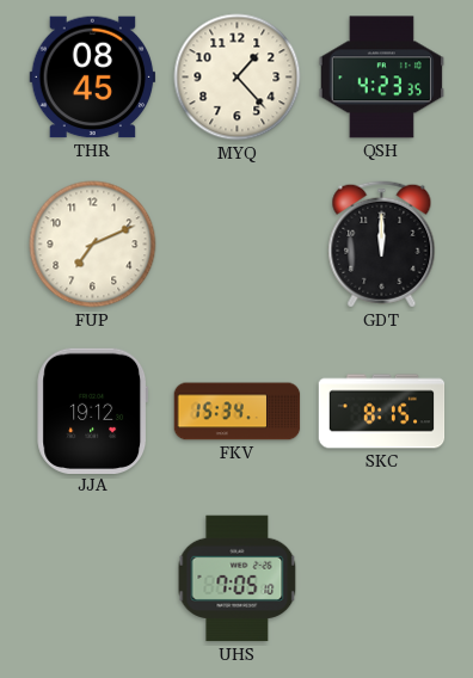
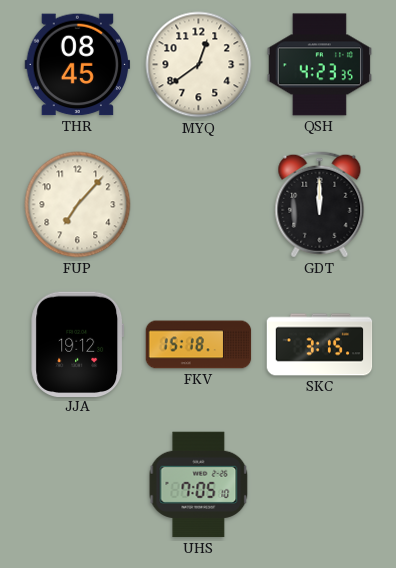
MYQ: 1:23 -> 12:39 (199, 65)
FUP: 7:11 -> 7:07 (78, 205)
FKV: 15:34 -> 15:18 (199, 345)
SKC: 8:15 -> 3:15 (320, 345)
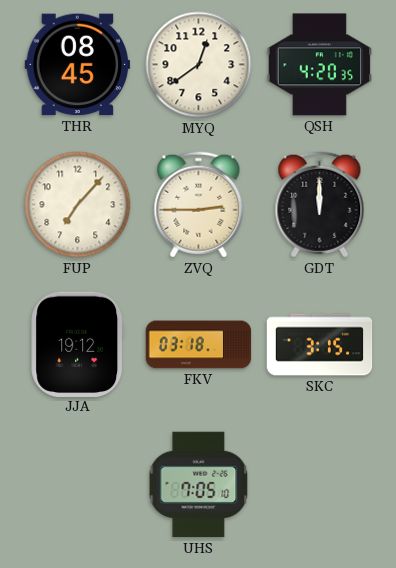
QSH: 4:23 -> 4:20 (320, 65)
ZVQ: none -> 2:45 (199, 205)
FKV: 15:18 -> 03:18 (199, 345)
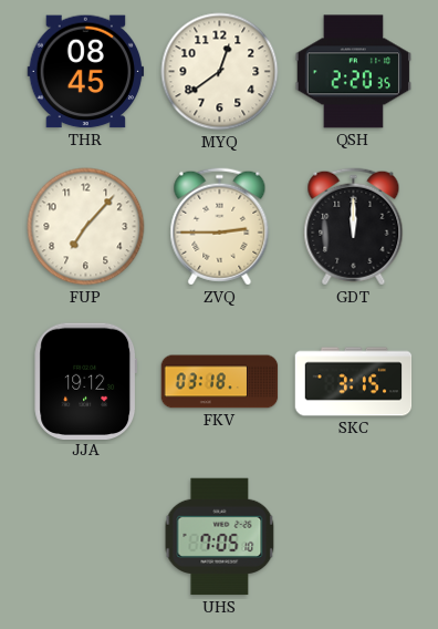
QSH: 4:20 -> 2:20 (354, 72)
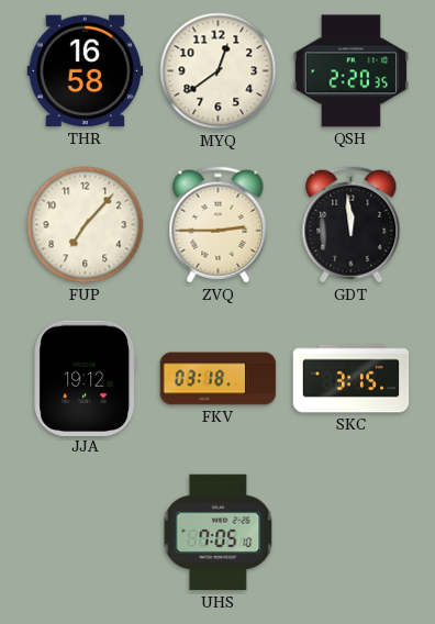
THR: 08:45 -> 16:58 (86, 71)
GDT: 12:00 -> 11:59 (352, 225)
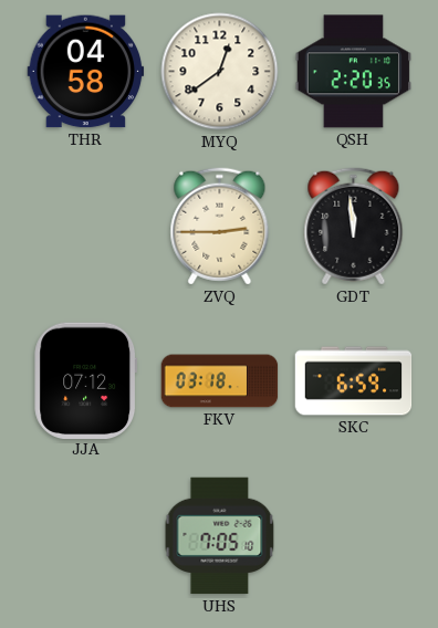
THR: 16:58 -> 04:58 (86, 72)
FUP: 7:07 -> none (86, 225)
JJA: 19:12 -> 07:12 (86, 380)
SKC: 3:15 -> 6:59 (354, 381)
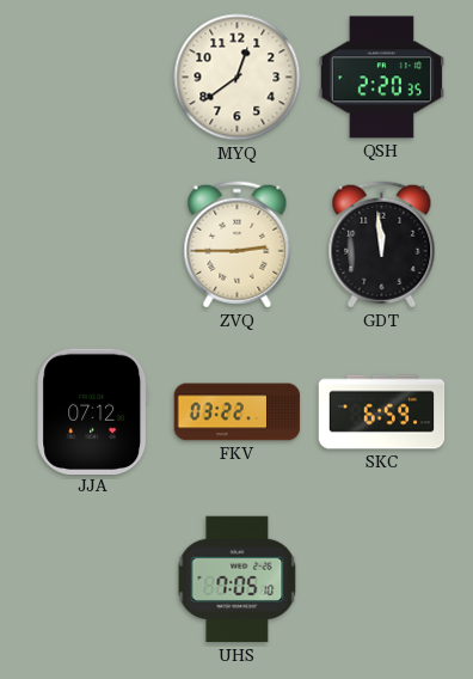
THR: 04:58 -> none (86, 72)
FKV: 03:18 -> 03:22 (238, 412)
